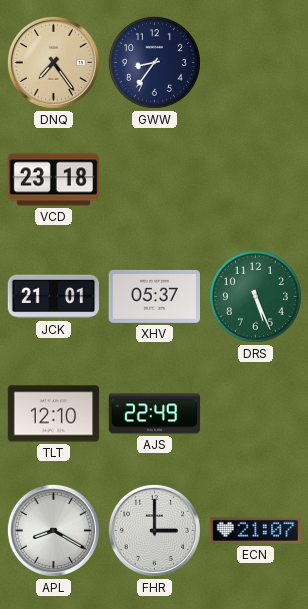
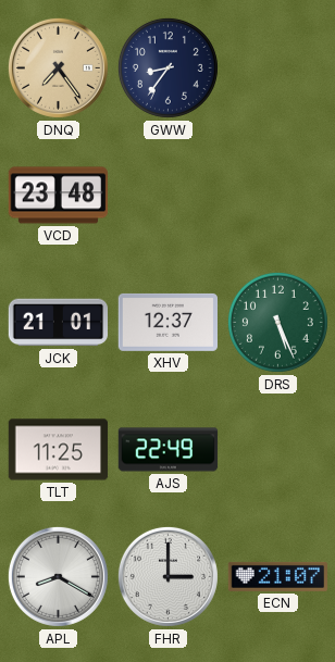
VCD: 23:18 -> 23:48 (59, 196)
XHV: 05:37 -> 12:37 (169, 322)
TLT: 12:10 -> 11:25 (59, 450)
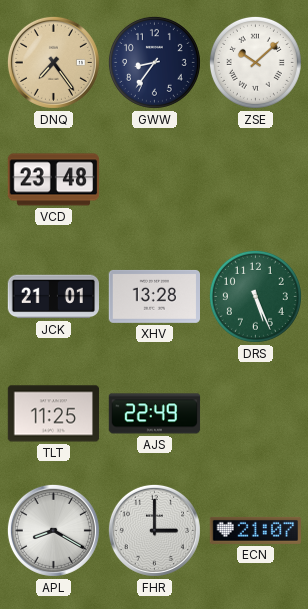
ZSE: none -> 10:08 (255, 62)
XHV: 12:37 -> 13:28 (155, 296)
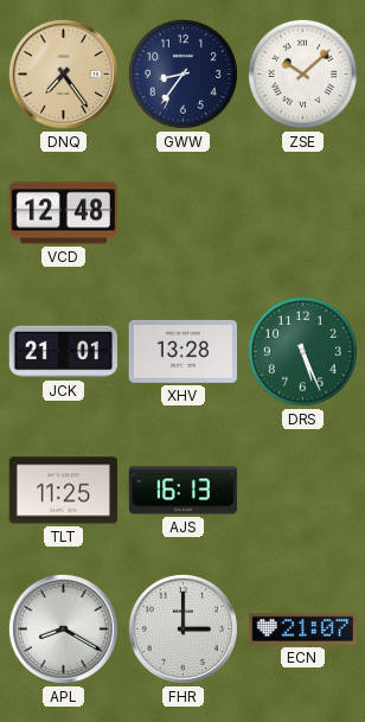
VCD: 23:48 -> 12:48 (64, 213)
AJS: 22:49 -> 16:13 (184, 491)
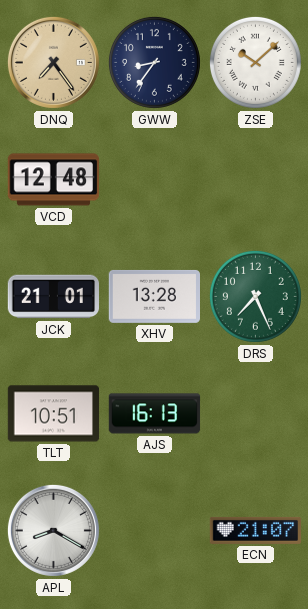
DRS: 5:26 -> 7:26 (255, 296)
TLT: 11:25 -> 10:51 (54, 414)
FHR: 3:00 -> none (182, 628)
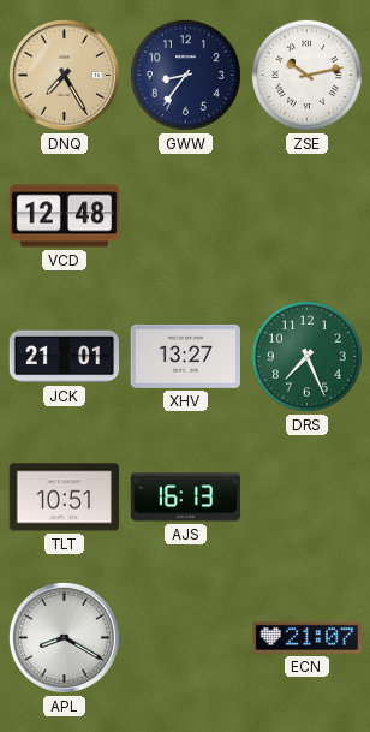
DNQ: 7:24 -> 7:25 (64, 75)
ZSE: 10:08 -> 10:13 (306, 75)
XHV: 13:28 -> 13:27 (186, 356)
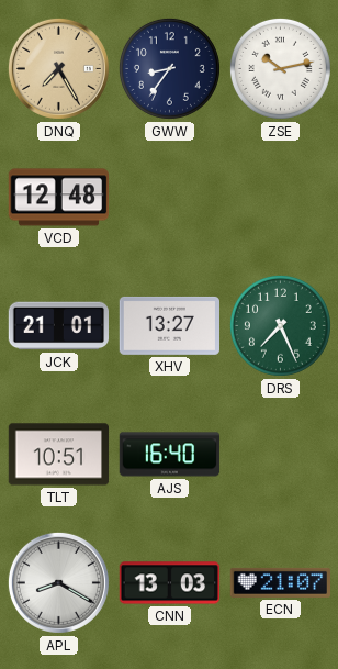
AJS: 16:13 -> 16:40 (170, 455)
CNN: none -> 13:03 (170, 583)
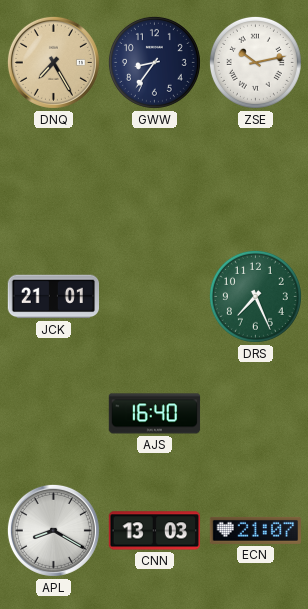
VCD: 12:48 -> none (59, 198)
XHV: 13:27 -> none (170, 325)
TLT: 10:51 -> none (59, 455)
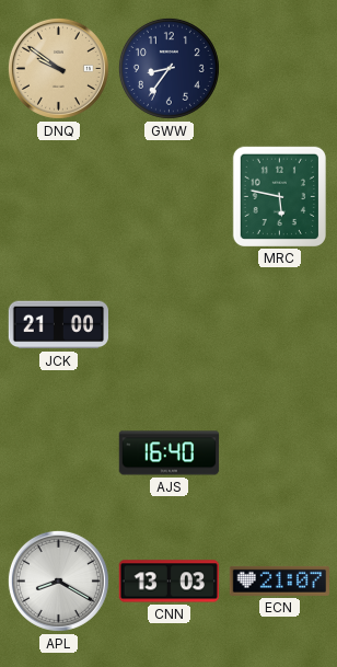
DNQ: 7:25 -> 9:51 (58, 68)
ZSE: 10:13 -> none (255, 62)
MRC: none -> 5:47 (279, 196)
JCK: 21:01 -> 21:00 (59, 325)
DRS: 7:26 -> none (255, 296)
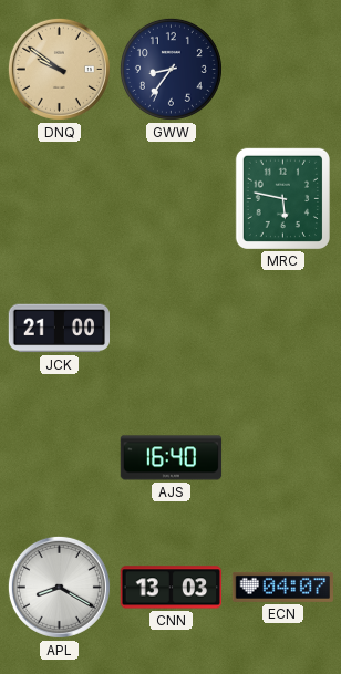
ECN: 21:07 -> 04:07 (283, 587)
